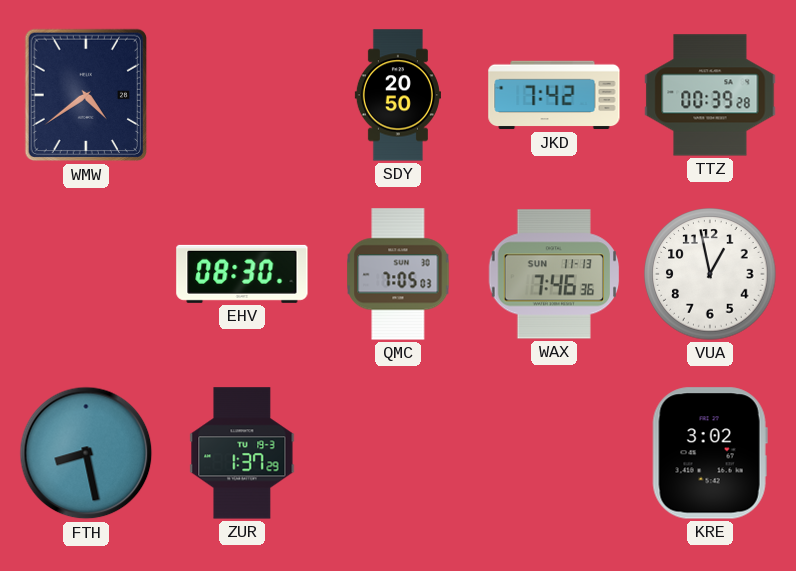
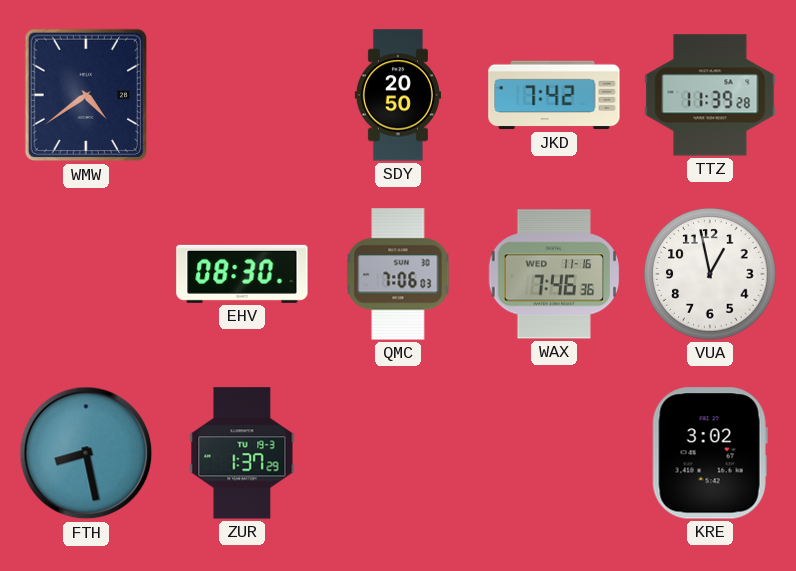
TTZ: 00:39 -> 11:39 (710, 95)
QMC: 7:05 -> 7:06 (398, 274)
WAX date: SUN 11-13 -> WED 11-16 (554, 274)
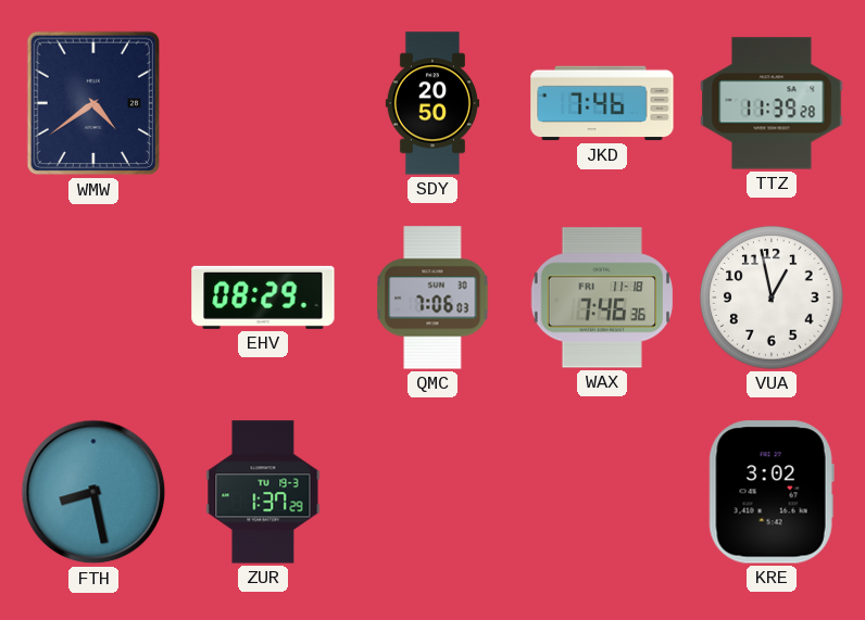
JKD: 7:42 -> 7:46 (602, 103)
EHV: 08:30 -> 08:29 (263, 298)
WAX date: WED 11-16 -> FRI 11-18 (602, 298)
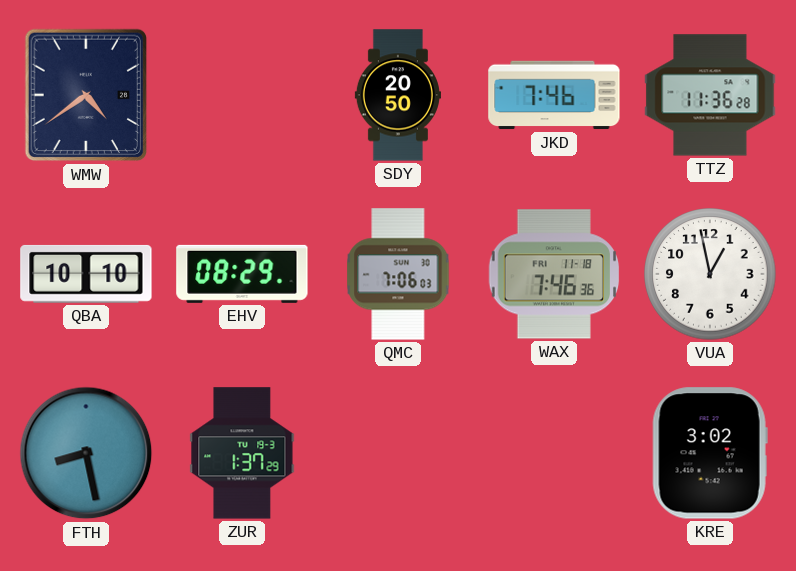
TTZ: 11:39 -> 11:36 (710, 95)
QBA: none -> 10:10 (86, 274)
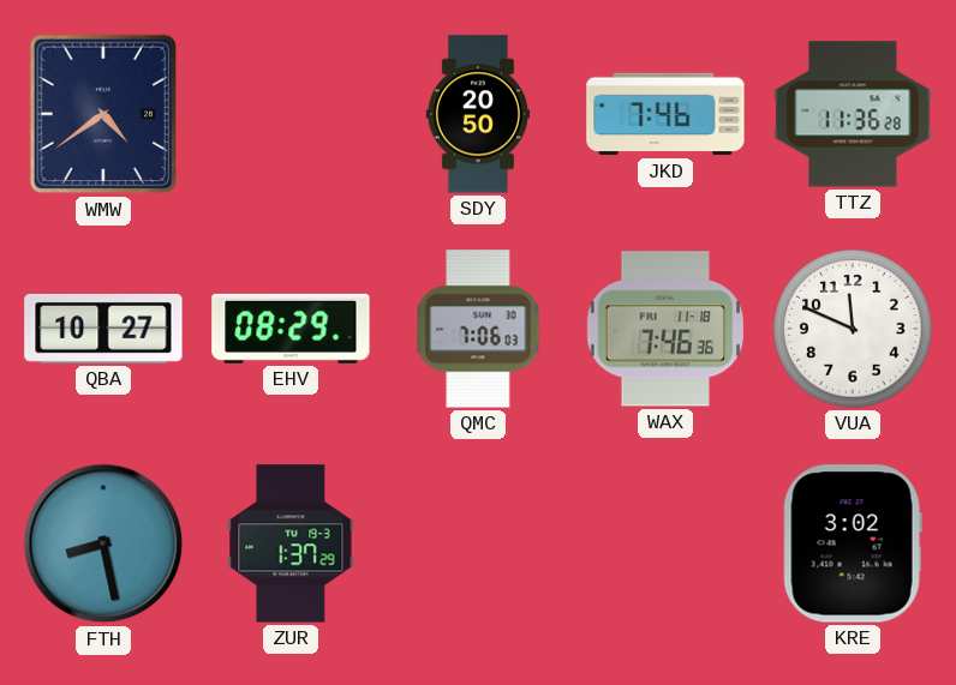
QBA: 10:10 -> 10:27 (103, 329)
VUA: 12:58 -> 11:49 (853, 329)
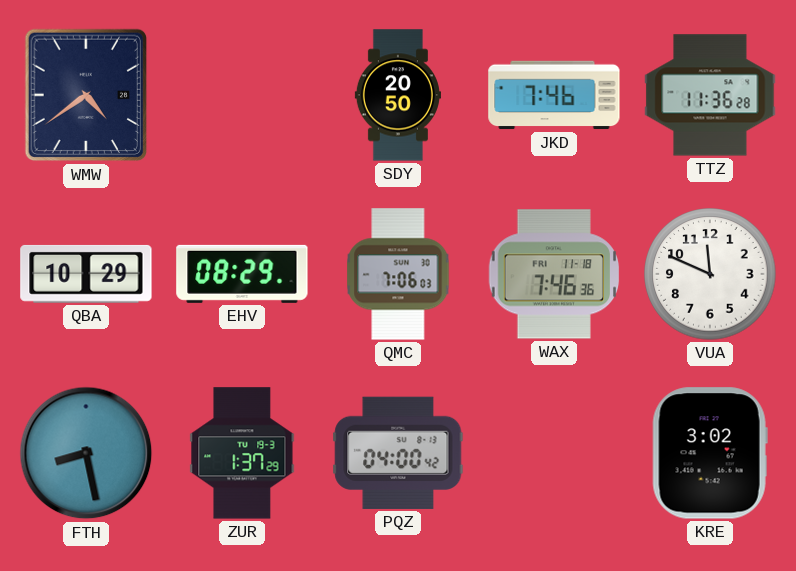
QBA: 10:27 -> 10:29 (86, 274)
PQZ: none -> 04:00 (398, 453)
